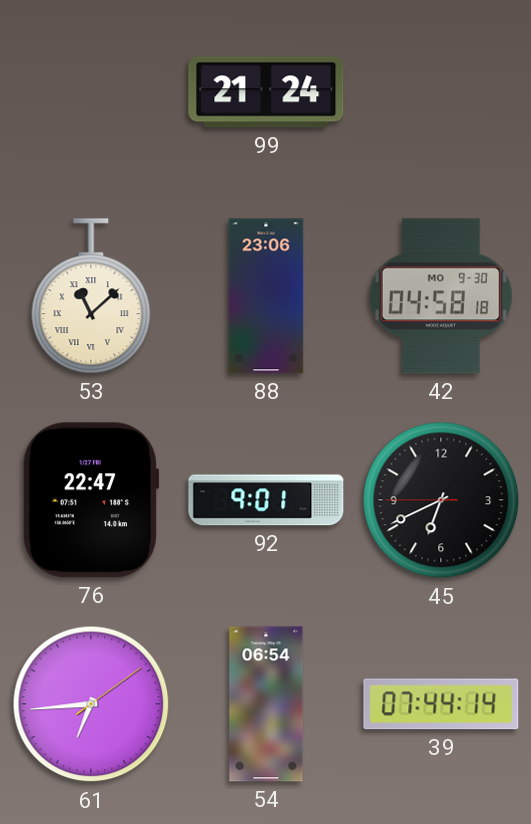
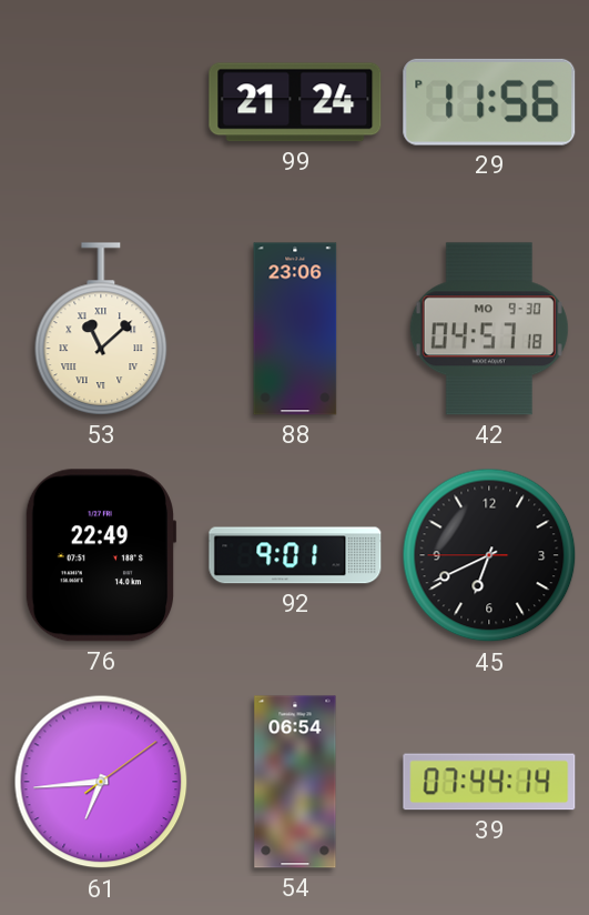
29: none -> 11:56 (489, 102)
42: 04:58 -> 04:57 (489, 329)
76: 22:47 -> 22:49 (101, 555)
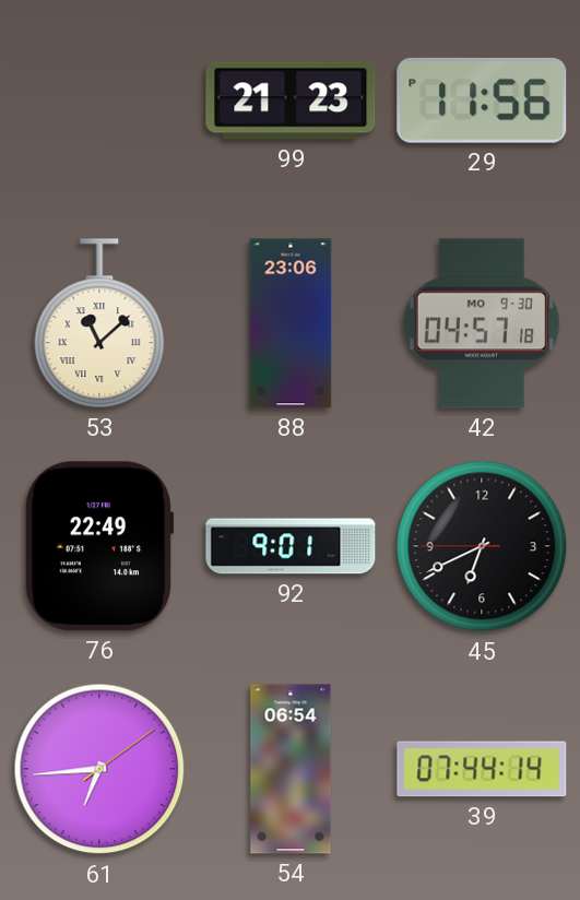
99: 21:24 -> 21:23 (291, 100)
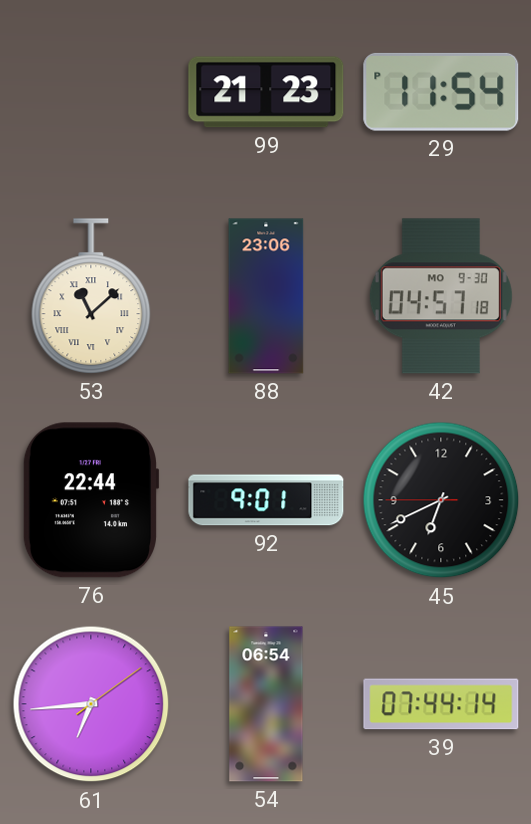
29: 11:56 -> 11:54 (441, 92)
76: 22:49 -> 22:44 (91, 500)
